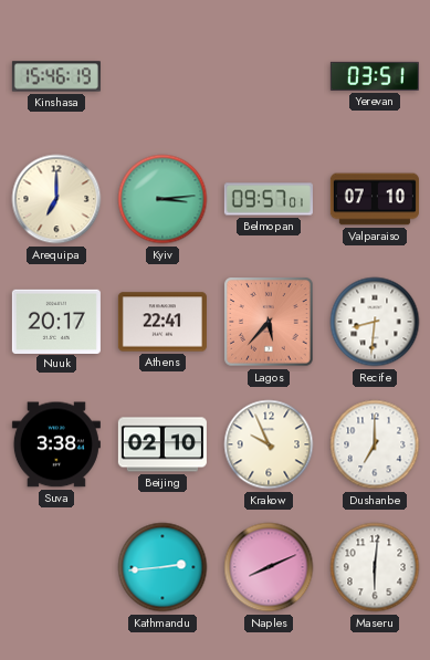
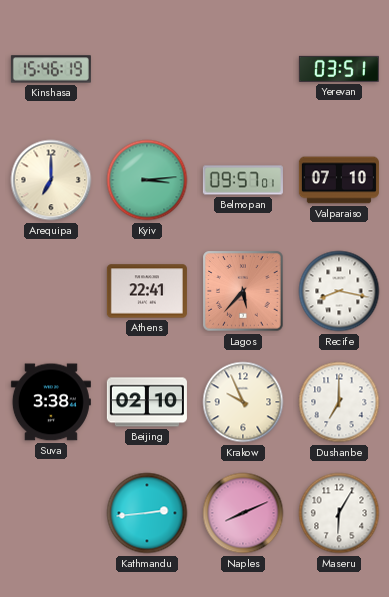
Nuuk: 20:17 -> none (56, 321)
Recife: 8:31 -> 8:17 (339, 291)
Maseru: 6:01 -> 6:05 (339, 513)
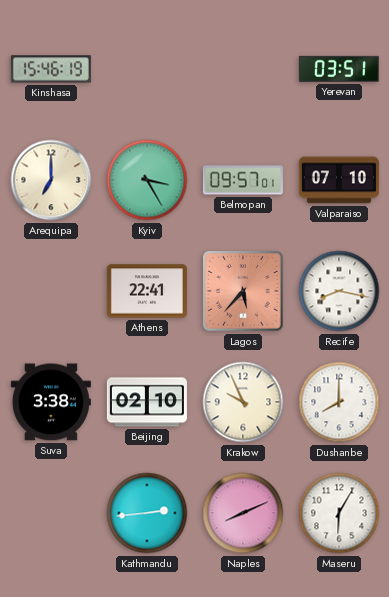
Kyiv: 3:14 -> 3:25 (147, 180)
Dushanbe: 7:00 -> 8:00 (339, 402)
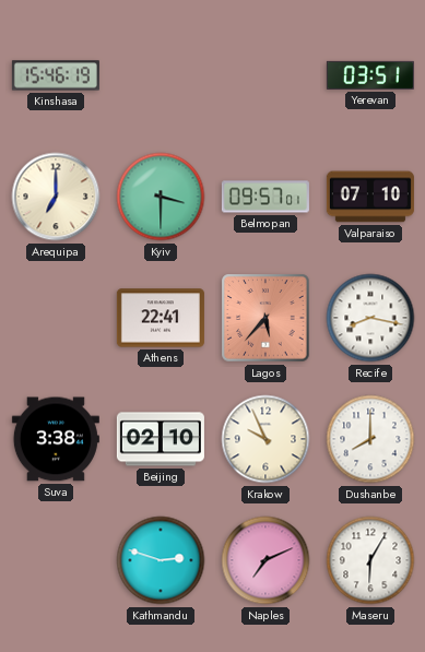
Kyiv: 3:25 -> 3:30 (161, 197)
Kathmandu: 2:44 -> 2:48 (161, 560)
Naples: 8:11 -> 7:11 (265, 560)
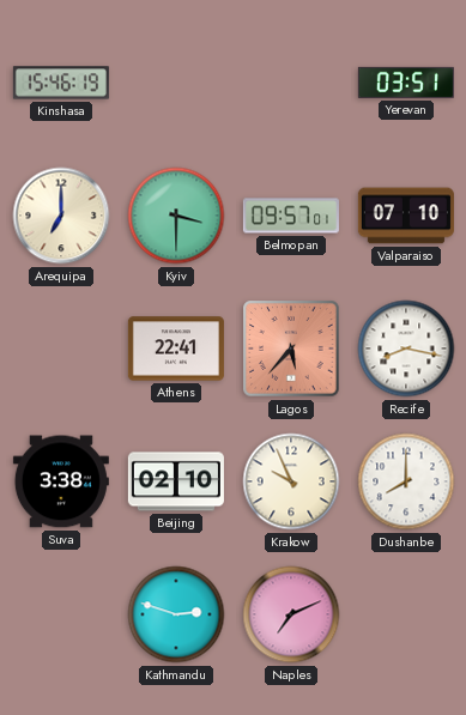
Maseru: 6:05 -> none (370, 560)
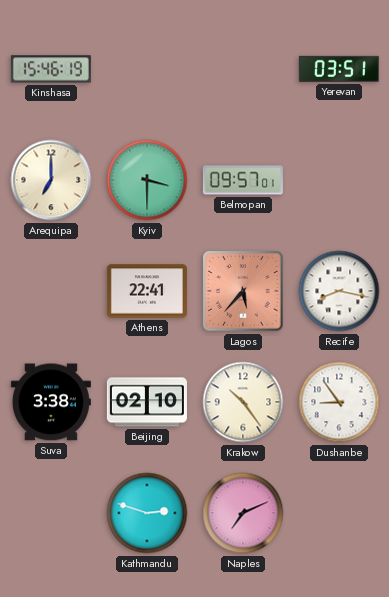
Valparaiso: 07:10 -> none (406, 216)
Krakow: 9:56 -> 10:24 (243, 402)
Dushanbe: 8:00 -> 8:54 (339, 402)
